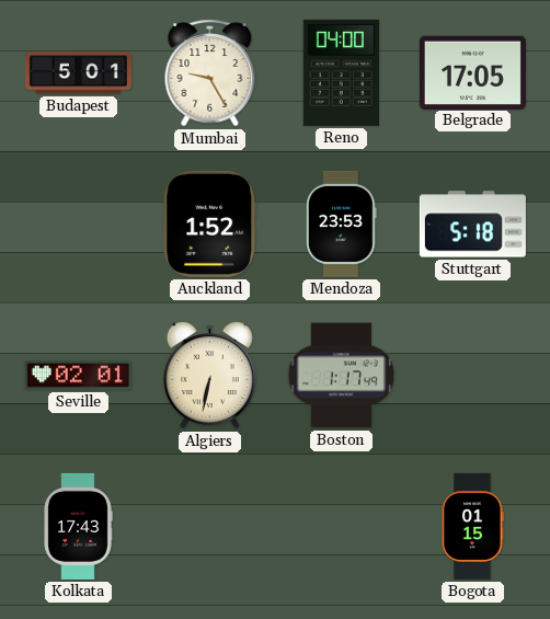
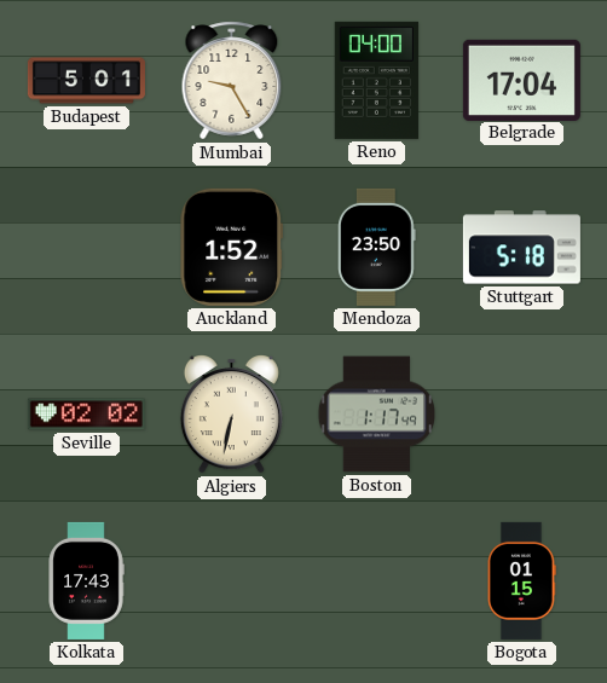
Belgrade: 17:05 -> 17:04 (521, 80)
Mendoza: 23:53 -> 23:50 (377, 247)
Seville: 02:01 -> 02:02 (86, 415)
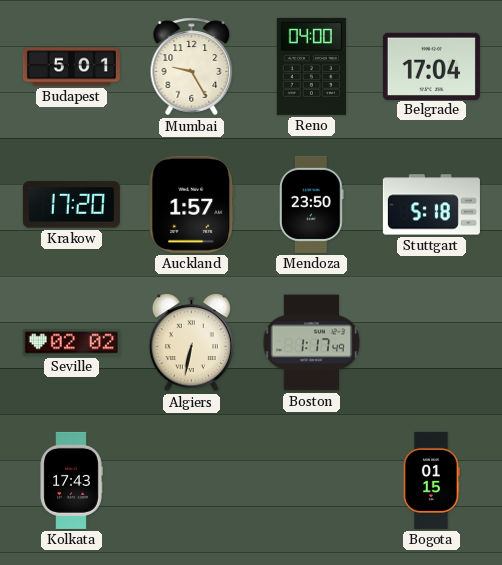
Krakow: none -> 17:20 (71, 205)
Auckland: 1:52 -> 1:57 (191, 204)
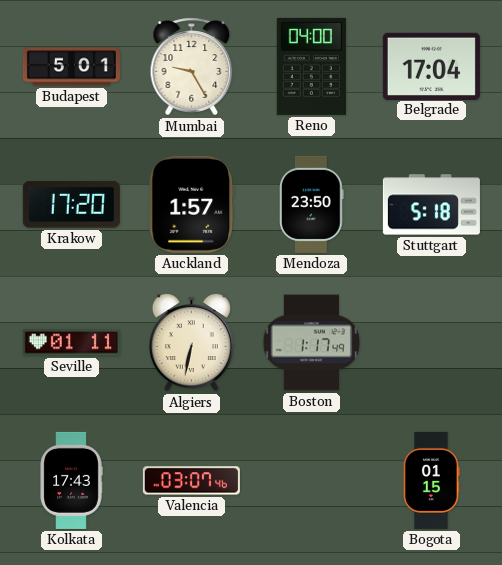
Seville: 02:02 -> 01:11 (71, 343)
Valencia: none -> 03:07 (191, 481)
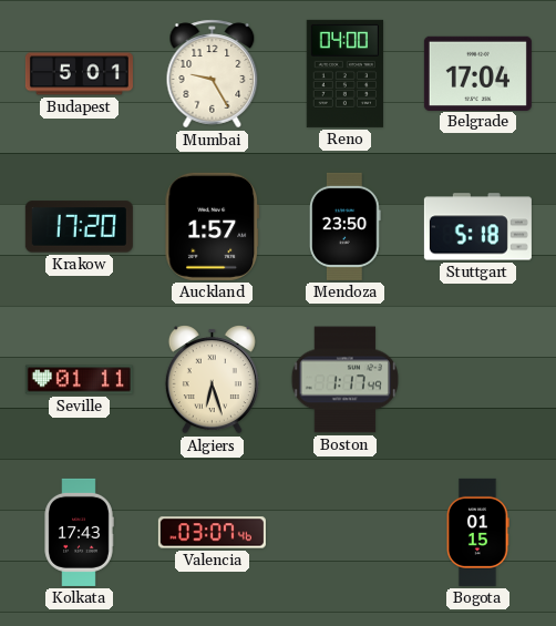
Algiers: 6:32 -> 6:27 (212, 380)
